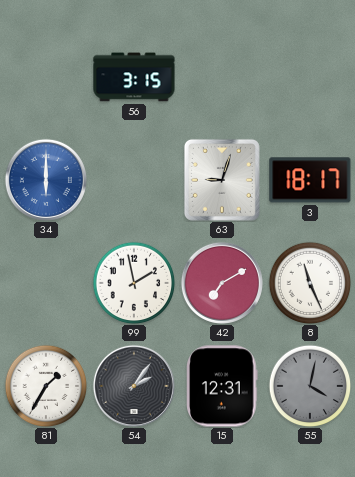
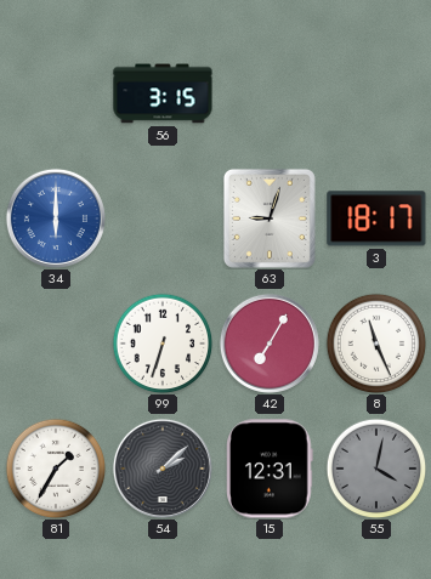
99: 1:58 -> 6:33 (163, 344)
42: 7:10 -> 7:05 (270, 344)
54: 2:06 -> 2:08 (163, 469)
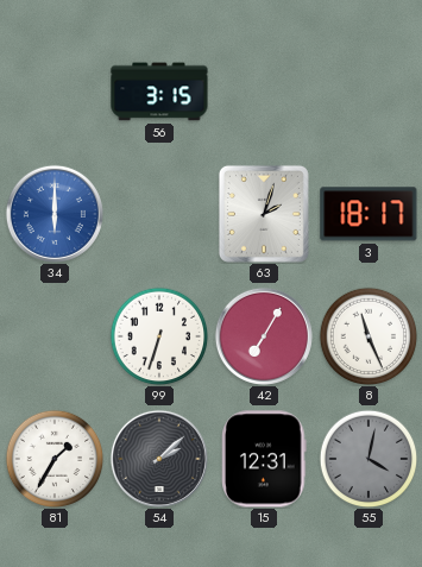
63: 9:03 -> 2:03 (264, 214)
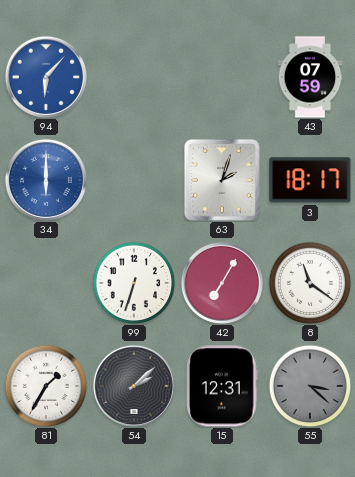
94: none -> 6:07 (46, 77)
56: 3:15 -> none (159, 92)
43: none -> 07:59 (310, 77)
8: 11:26 -> 11:21 (310, 283)
55: 4:02 -> 3:22 (310, 386)
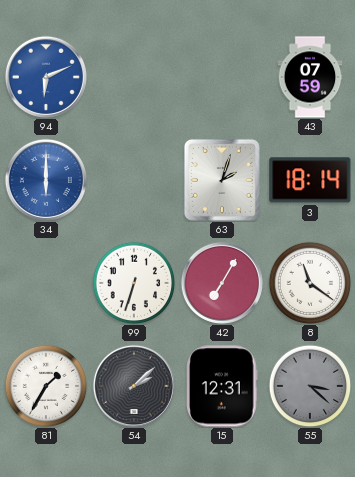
94: 6:07 -> 6:11 (46, 77)
3: 18:17 -> 18:14 (310, 180)
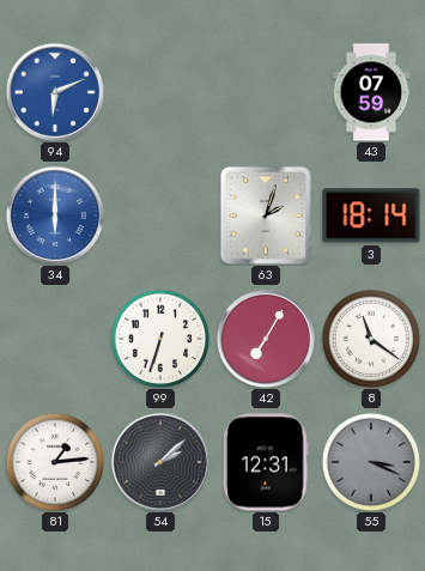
81: 1:35 -> 1:14 (55, 462)
55: 3:22 -> 3:19 (371, 462)
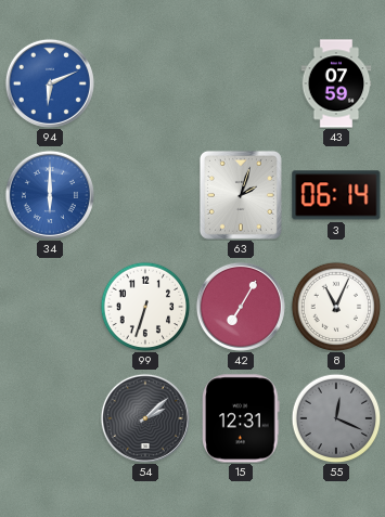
3: 18:14 -> 06:14 (336, 195)
8: 11:21 -> 11:04 (336, 307)
81: 1:14 -> none (55, 462)
55: 3:19 -> 12:19 (336, 418)
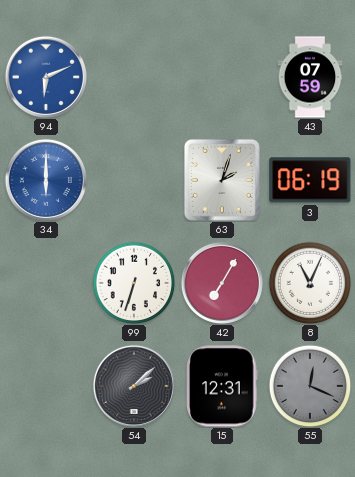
3: 06:14 -> 06:19 (310, 180)
